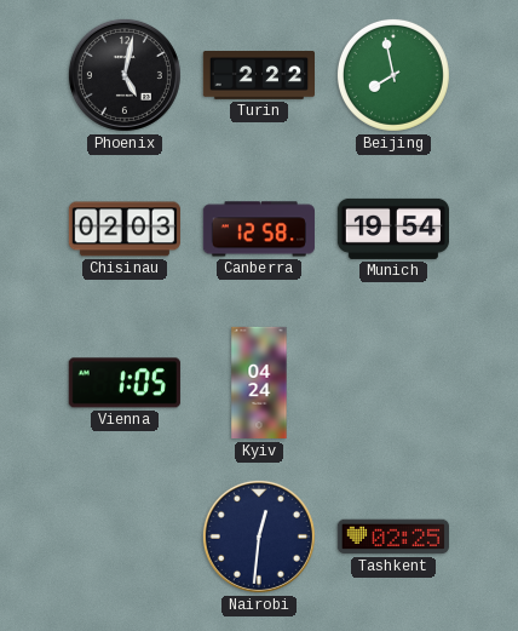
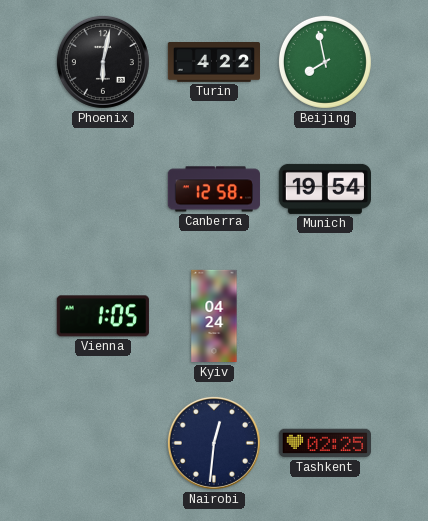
Phoenix: 5:02 -> 6:02 (103, 62)
Turin: 2:22 -> 4:22 (213, 63)
Chisinau: 02:03 -> none (125, 229)
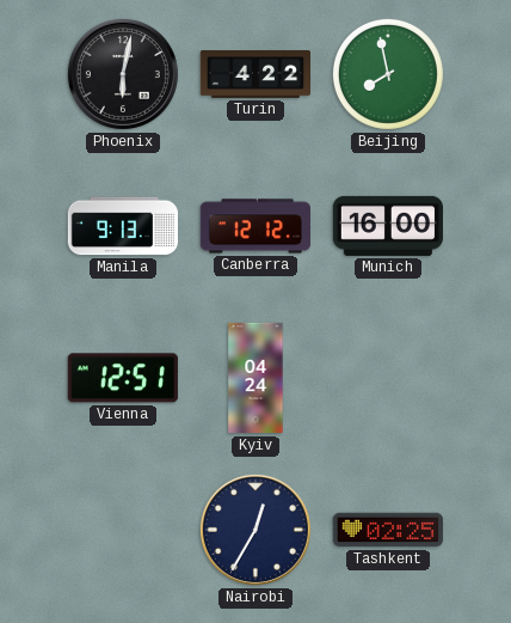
Manila: none -> 9:13 (122, 226)
Canberra: 12:58 -> 12:12 (254, 226)
Munich: 19:54 -> 16:00 (387, 226)
Vienna: 1:05 -> 12:51 (123, 378)
Nairobi: 12:31 -> 12:35 (255, 530)
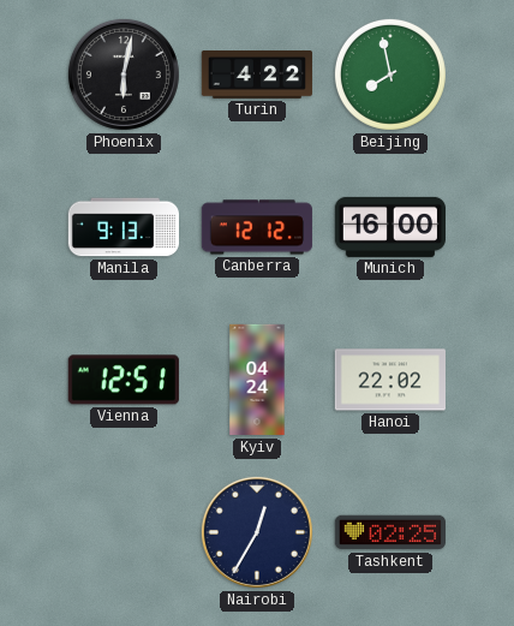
Hanoi: none -> 22:02 (389, 380)
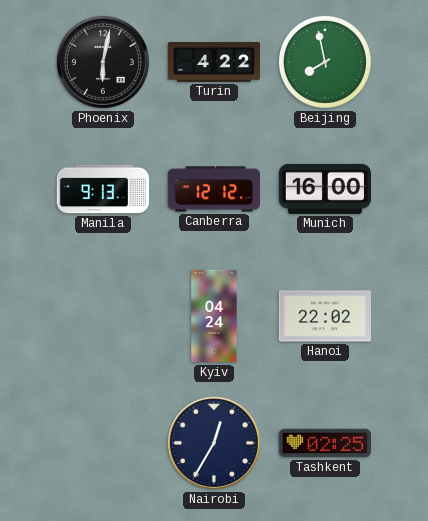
Vienna: 12:51 -> none (124, 380)
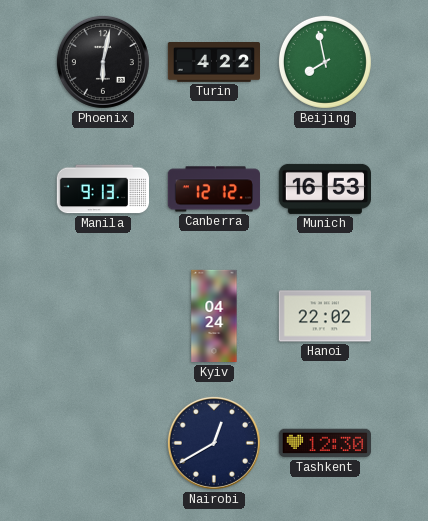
Munich: 16:00 -> 16:53 (324, 189)
Nairobi: 12:35 -> 12:40 (214, 443)
Tashkent: 02:25 -> 12:30 (324, 443)
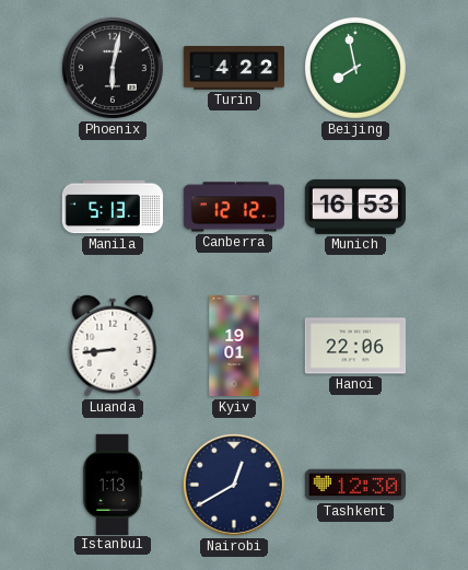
Manila: 9:13 -> 5:13 (112, 207)
Luanda: none -> 8:44 (113, 346)
Kyiv: 04:24 -> 19:01 (234, 346)
Hanoi: 22:02 -> 22:06 (354, 346)
Istanbul: none -> 1:13 (113, 484)
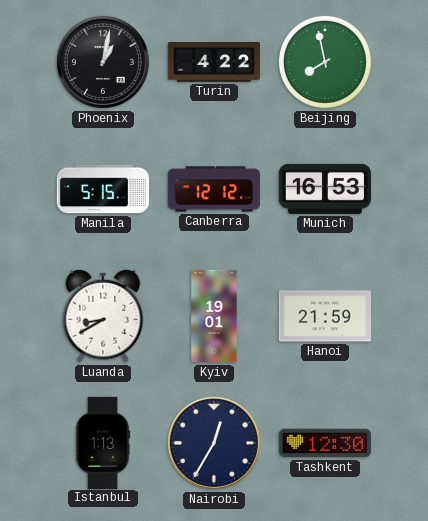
Phoenix: 6:02 -> 1:02 (103, 62)
Manila: 5:13 -> 5:15 (102, 189)
Luanda: 8:44 -> 8:40 (103, 316)
Hanoi: 22:06 -> 21:59 (324, 316)
Nairobi: 12:40 -> 12:35 (214, 443)
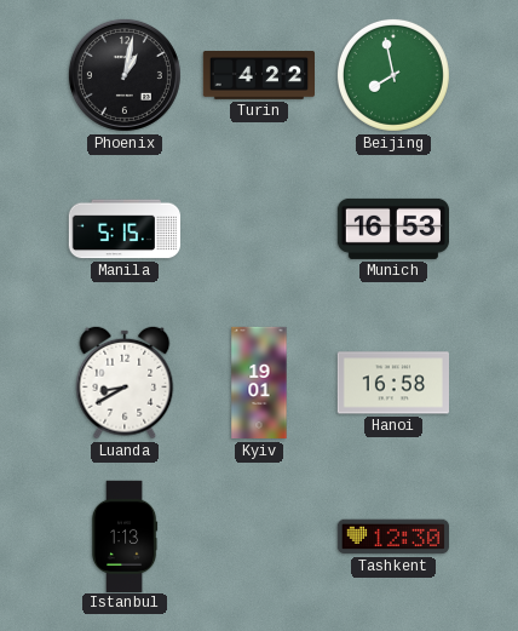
Canberra: 12:12 -> none (213, 189)
Hanoi: 21:59 -> 16:58 (392, 383)
Nairobi: 12:35 -> none (214, 443)
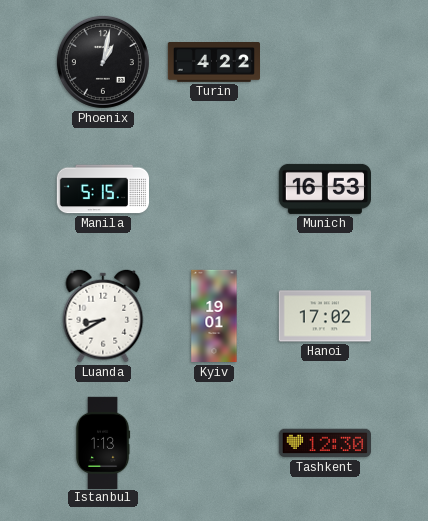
Beijing: 7:58 -> none (393, 75)
Hanoi: 16:58 -> 17:02 (324, 316)
